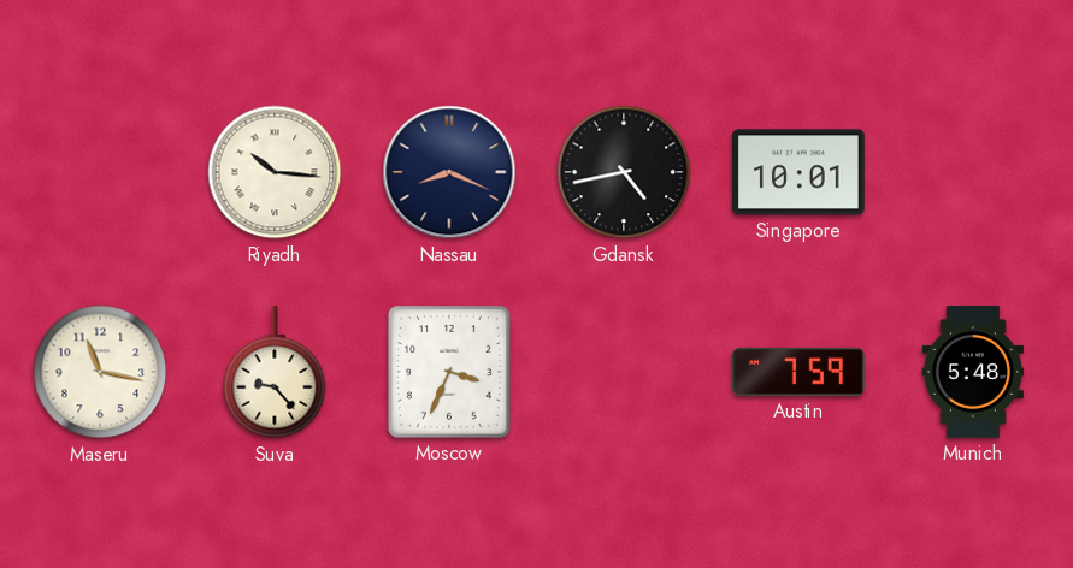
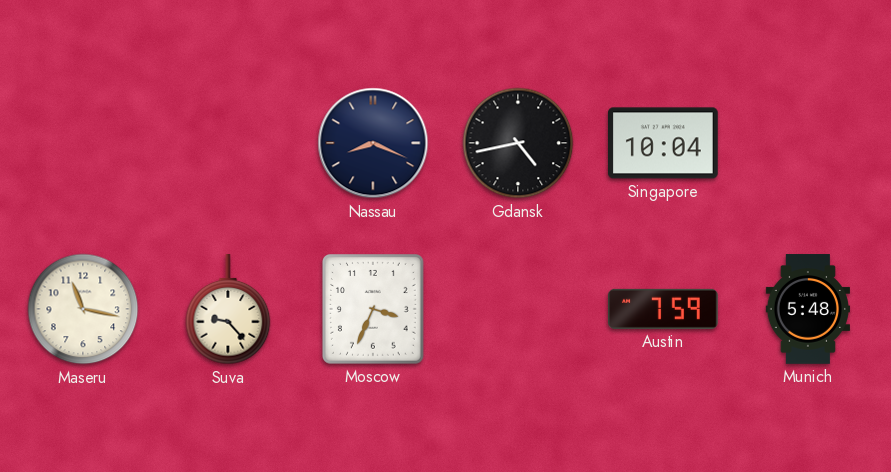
Riyadh: 10:16 -> none (275, 172)
Singapore: 10:01 -> 10:04 (664, 143)
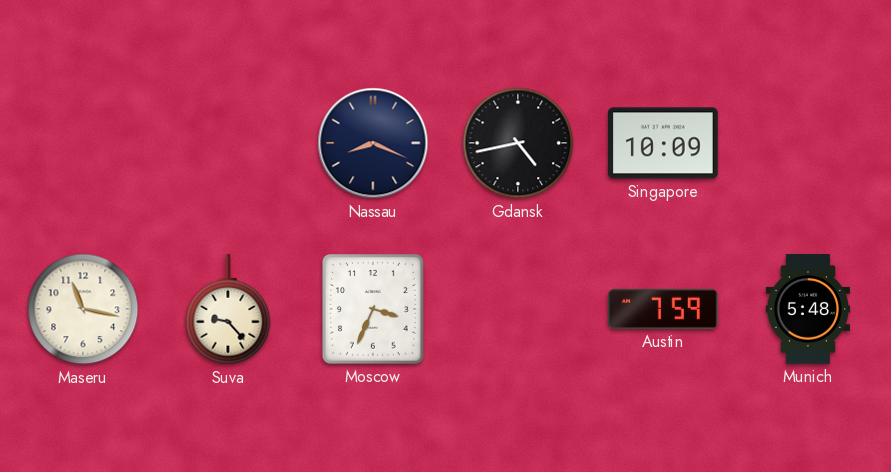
Singapore: 10:04 -> 10:09 (664, 143)
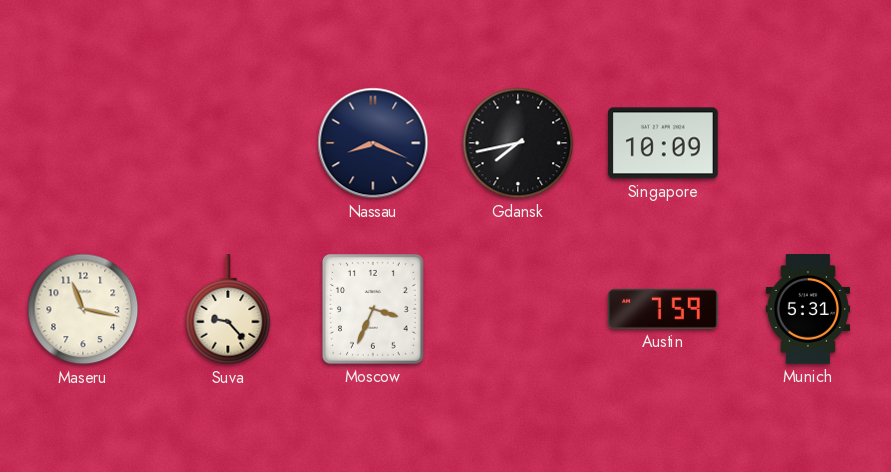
Gdansk: 4:43 -> 7:43 (518, 143)
Munich: 5:48 -> 5:31 (807, 309)
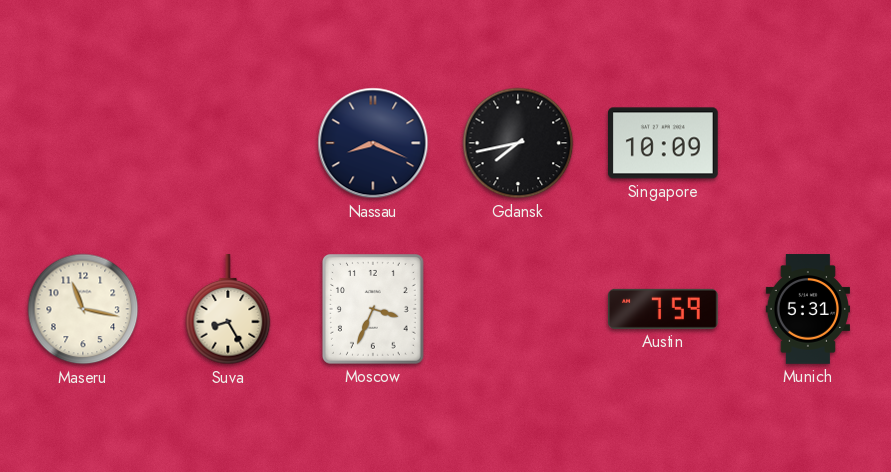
Suva: 9:23 -> 8:25 (228, 310)
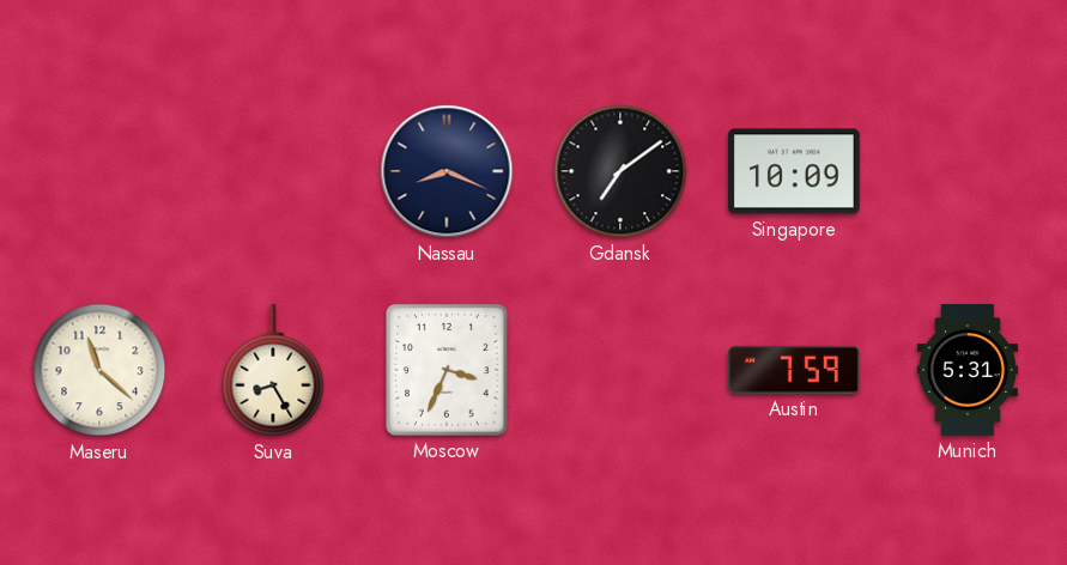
Gdansk: 7:43 -> 7:09 (620, 171)
Maseru: 11:17 -> 11:22 (99, 370)
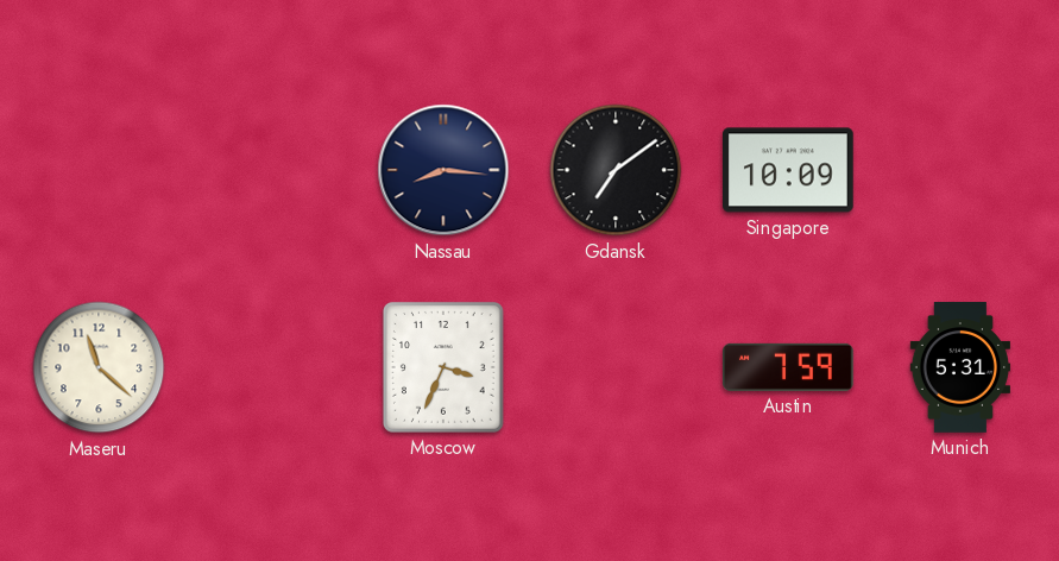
Nassau: 8:19 -> 8:16 (443, 170)
Suva: 8:25 -> none (273, 371)
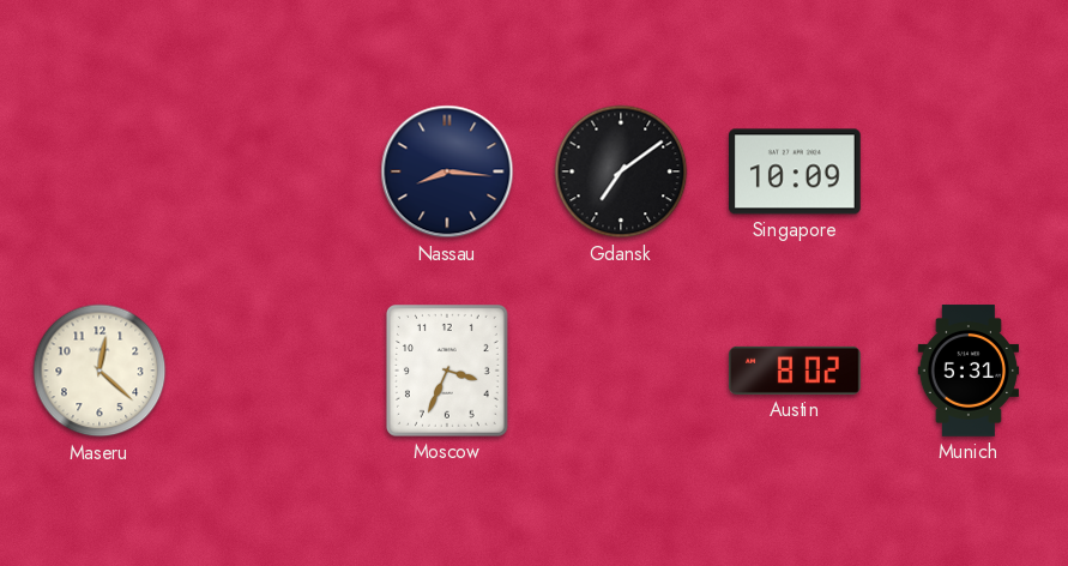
Maseru: 11:22 -> 12:22 (99, 371)
Austin: 7:59 -> 8:02 (795, 371)
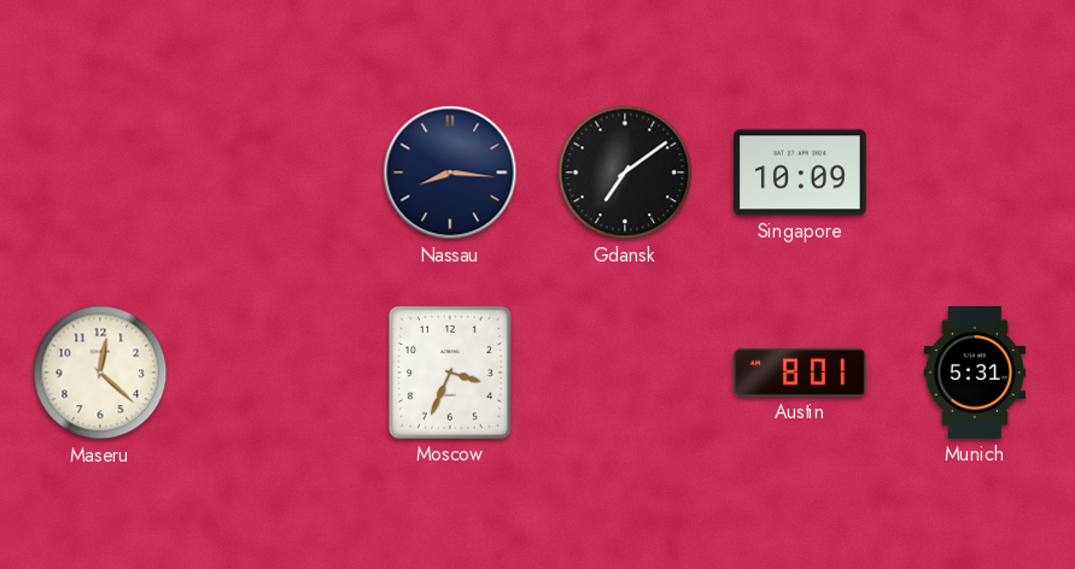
Austin: 8:02 -> 8:01 (800, 373)
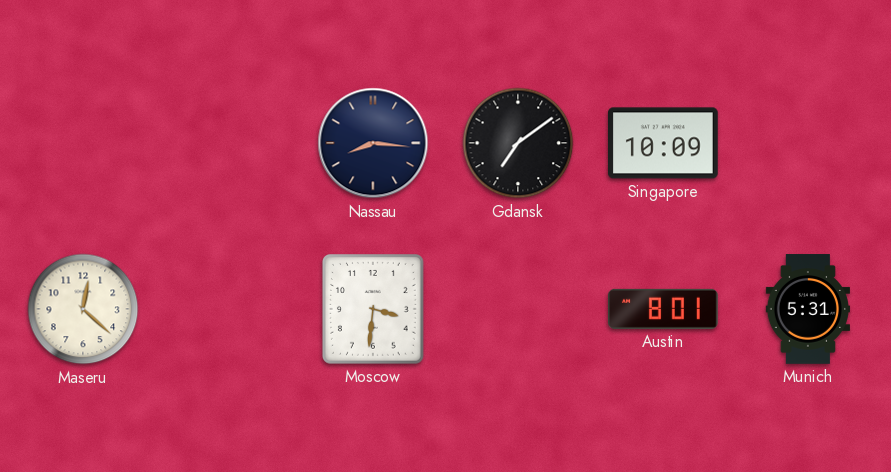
Moscow: 3:34 -> 3:31 (373, 310)
